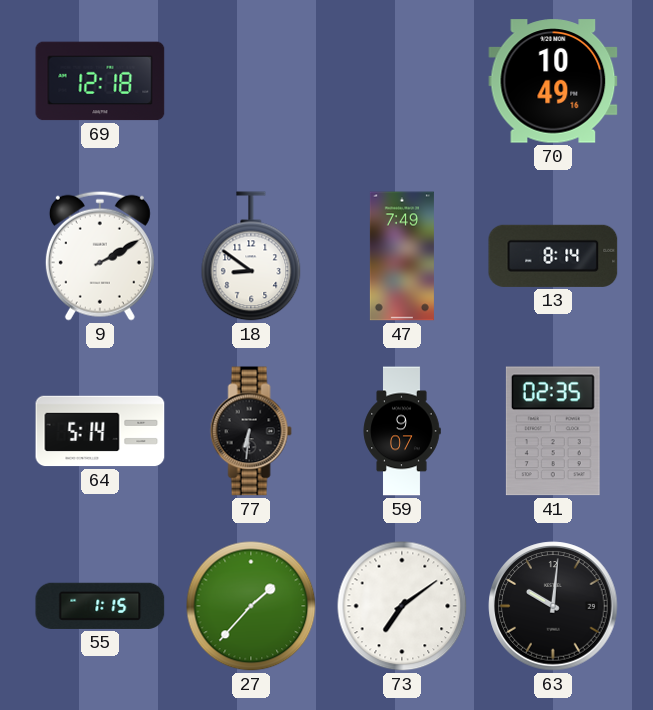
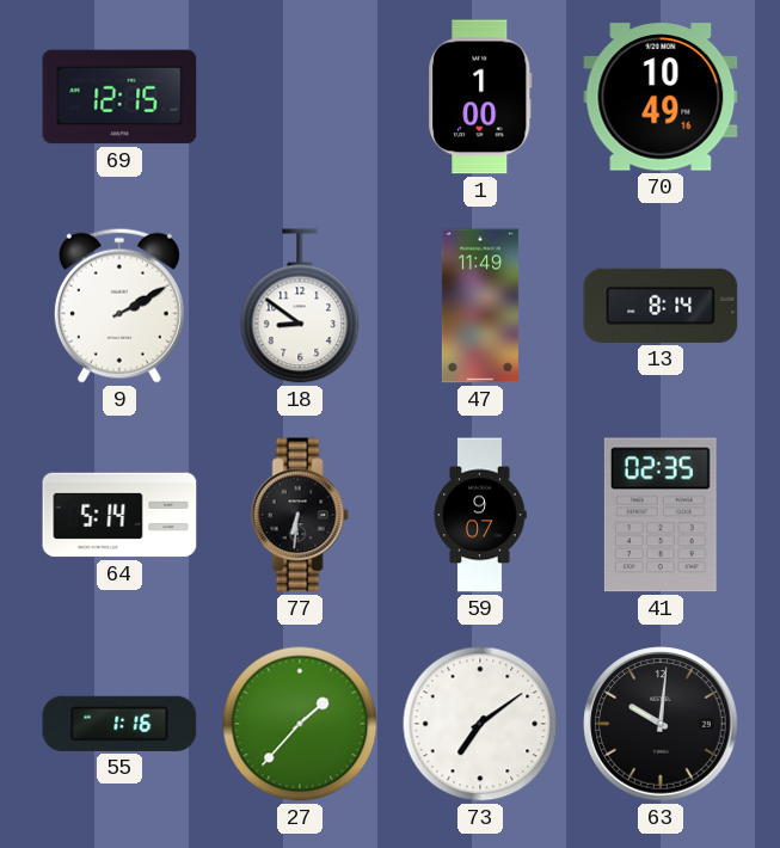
69: 12:18 -> 12:15 (119, 97)
1: none -> 1:00 (480, 97)
47: 7:49 -> 11:49 (480, 306)
55: 1:15 -> 1:16 (119, 724)
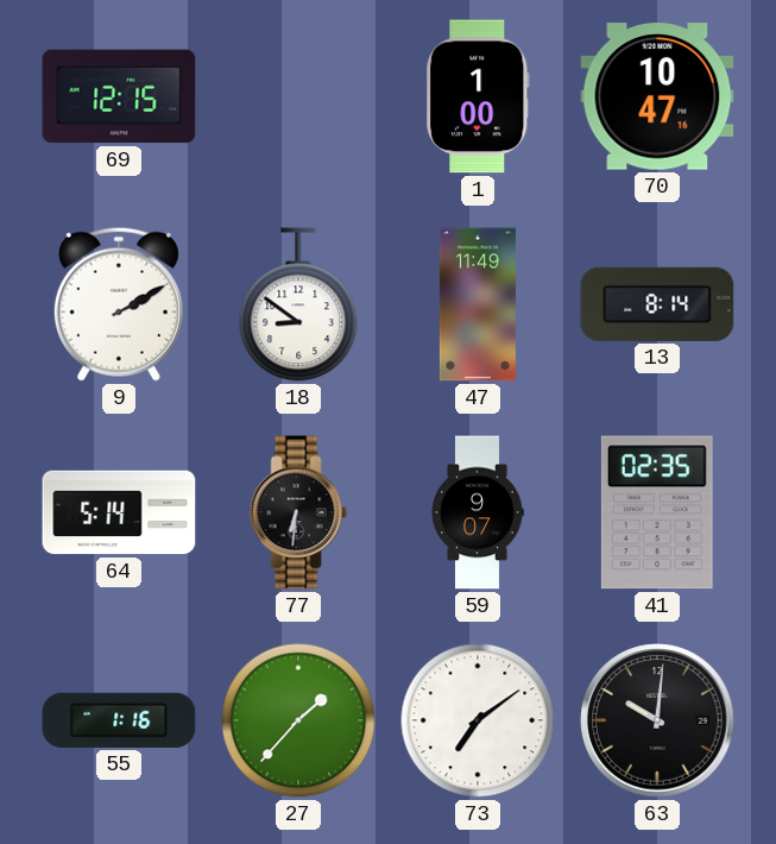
70: 10:49 -> 10:47 (657, 96)
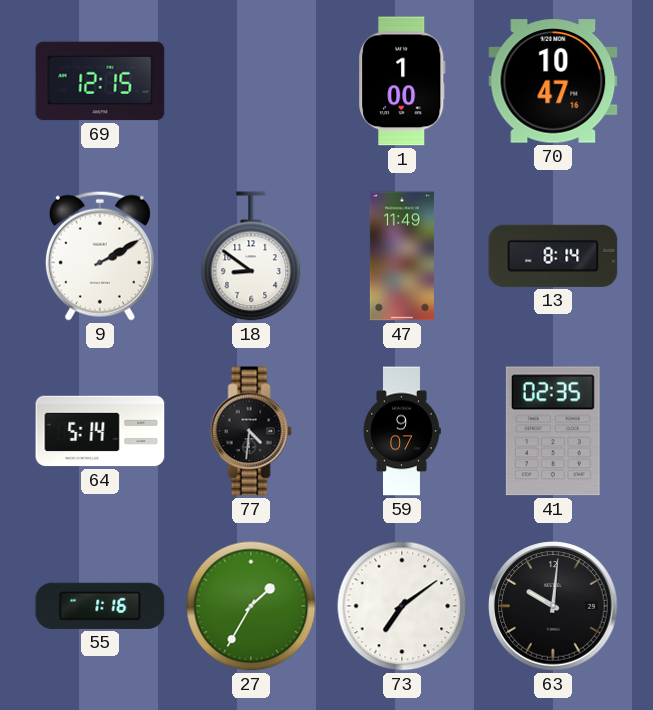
77: 6:31 -> 4:31 (251, 431)
27: 1:37 -> 1:35 (251, 606)
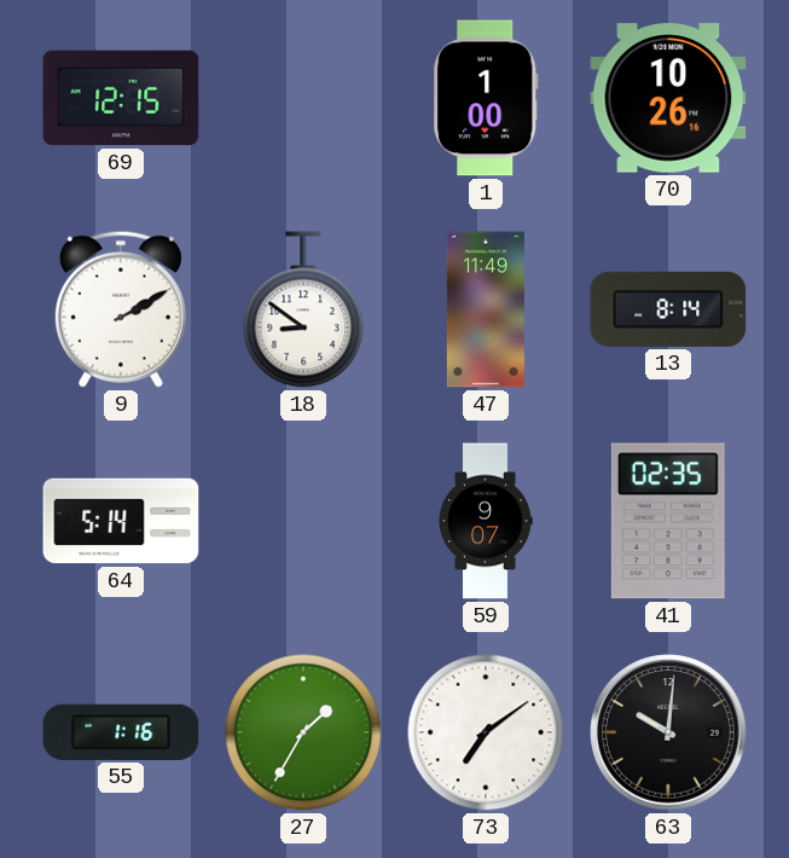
70: 10:47 -> 10:26 (668, 98)
77: 4:31 -> none (251, 431)
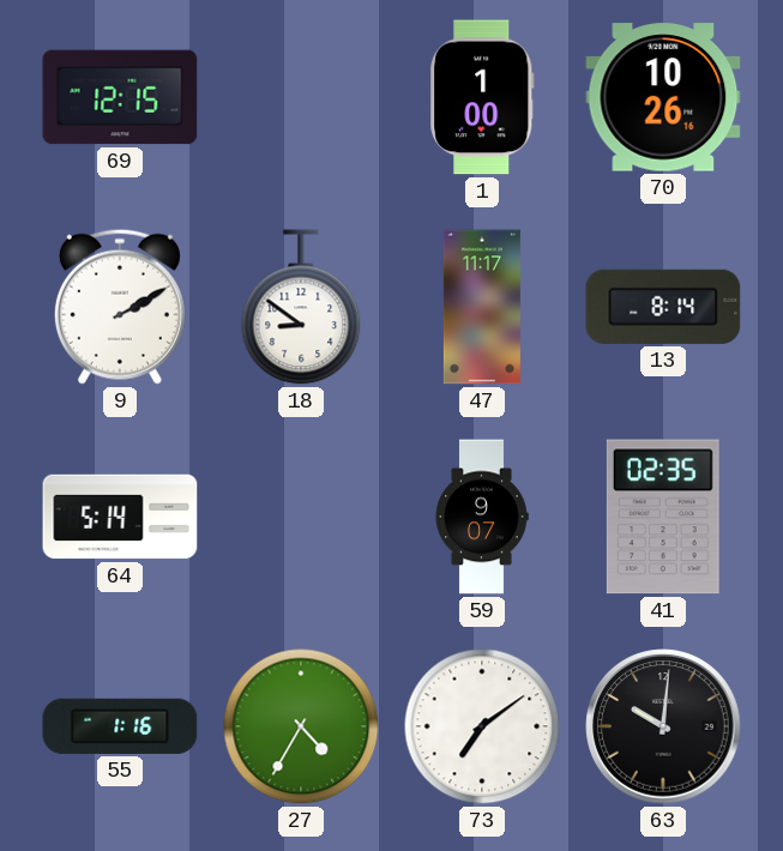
47: 11:49 -> 11:17 (482, 307)
27: 1:35 -> 4:35 (301, 726)
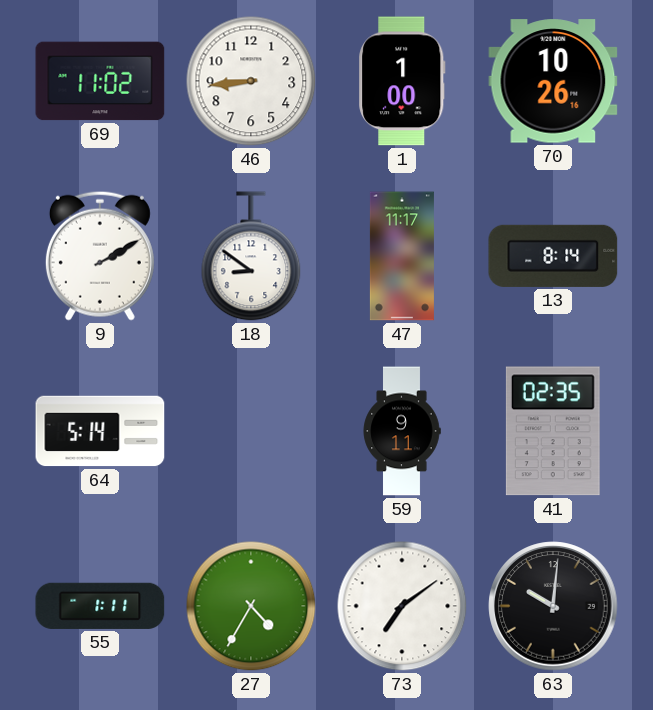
69: 12:15 -> 11:02 (100, 81)
46: none -> 8:44 (251, 81)
59: 9:07 -> 9:11 (402, 431)
55: 1:16 -> 1:11 (100, 606)
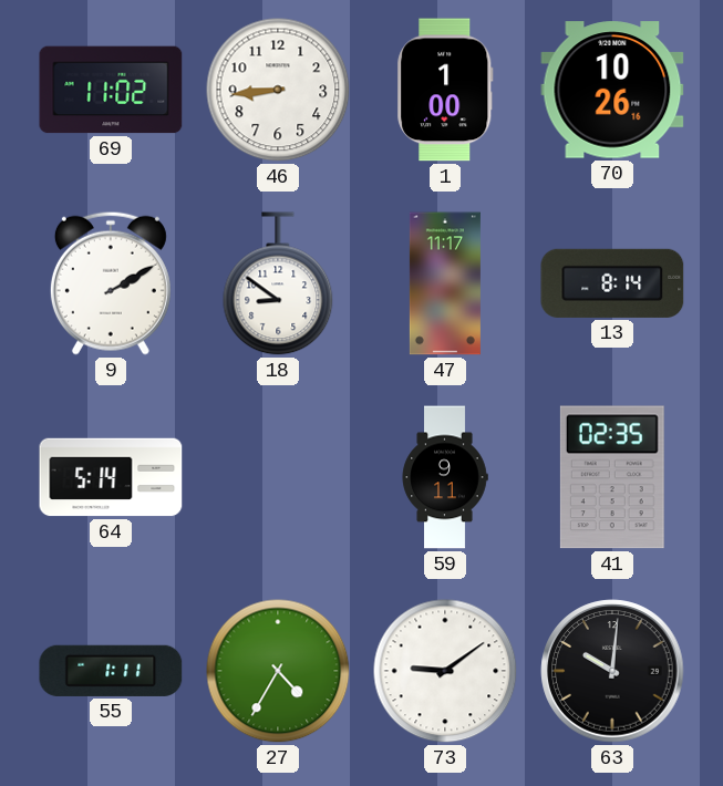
73: 7:09 -> 9:09 (445, 671)
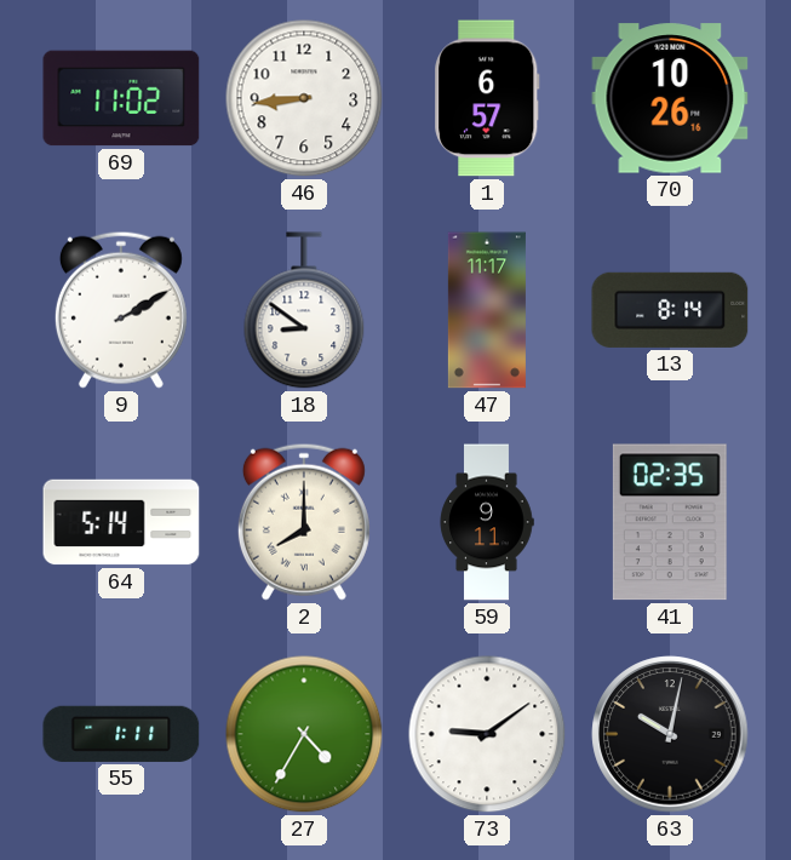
1: 1:00 -> 6:57 (487, 98)
2: none -> 8:00 (304, 522)
63: 10:01 -> 10:02 (670, 734)
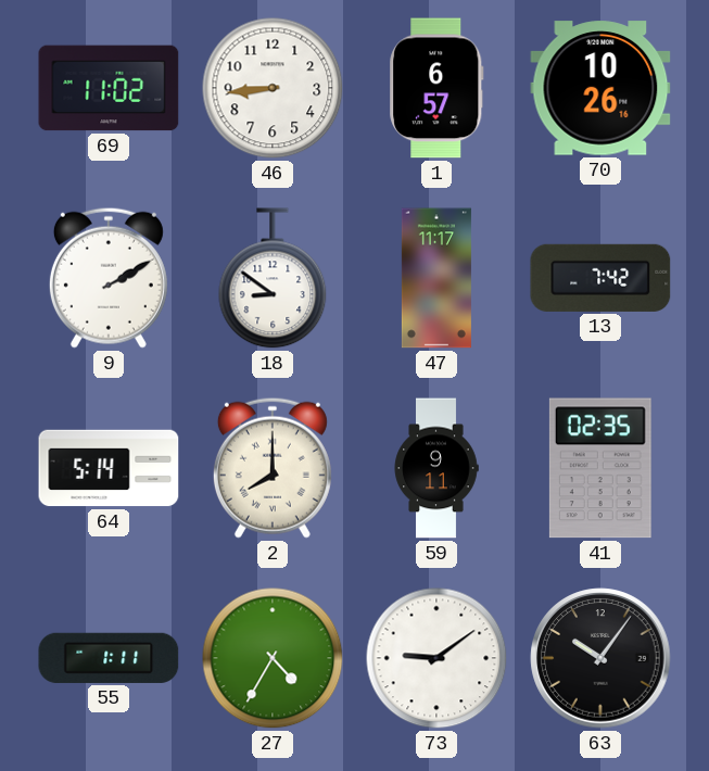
13: 8:14 -> 7:42 (600, 278)
63: 10:02 -> 10:06 (600, 658)
